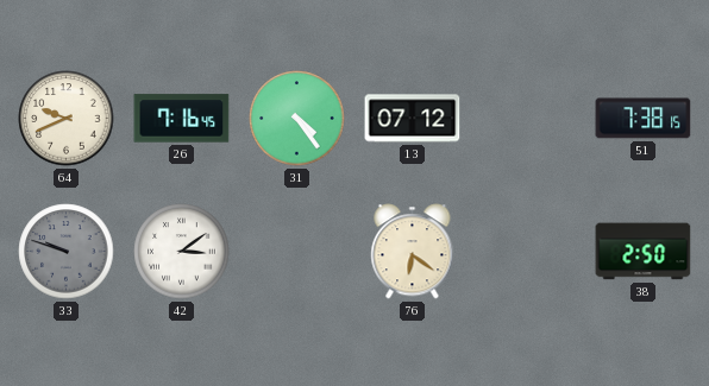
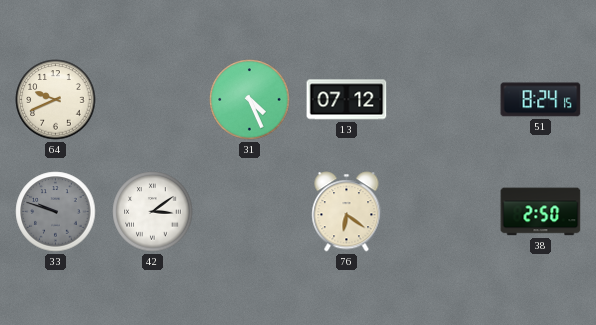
26: 7:16 -> none (182, 119)
31: 4:24 -> 4:26 (250, 100)
51: 7:38 -> 8:24 (541, 100)
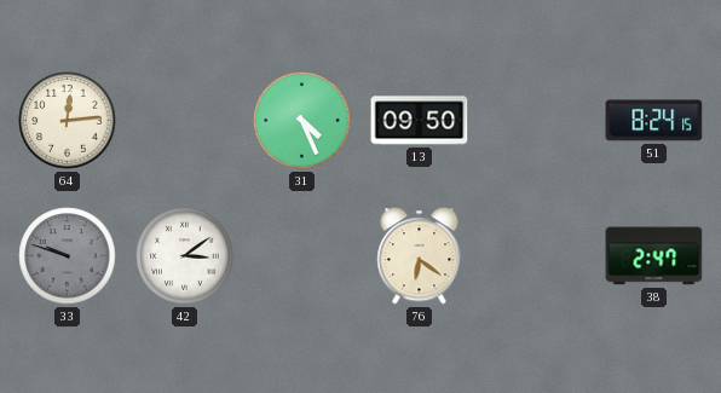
64: 9:41 -> 12:14 (68, 121)
13: 07:12 -> 09:50 (420, 121)
38: 2:50 -> 2:47 (654, 256)
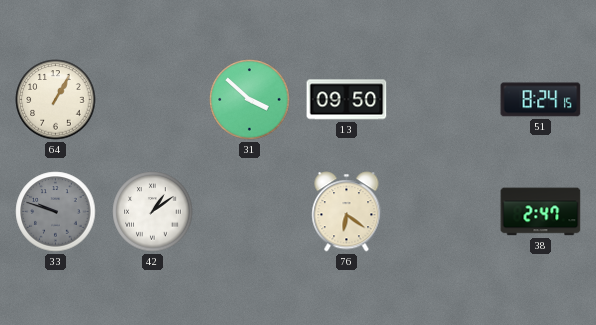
64: 12:14 -> 1:05 (56, 100)
31: 4:26 -> 3:52 (250, 100)
42: 3:09 -> 1:09 (153, 212)
